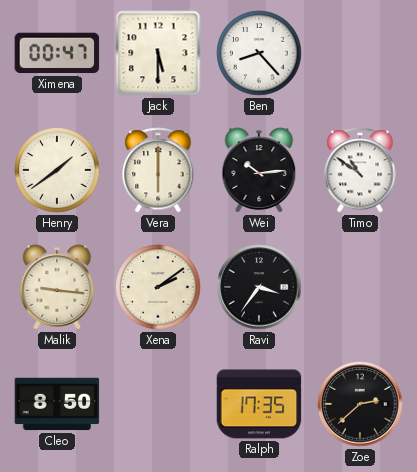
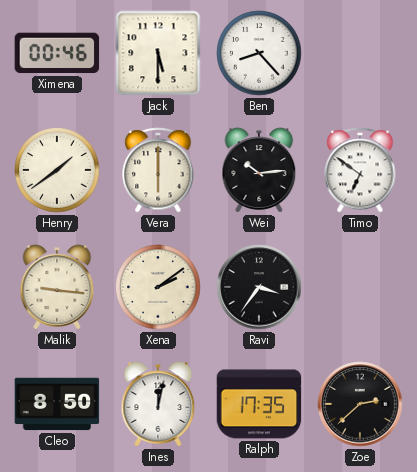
Ximena: 00:47 -> 00:46 (57, 53)
Timo: 10:51 -> 6:51 (360, 170)
Ines: none -> 12:02 (158, 404)
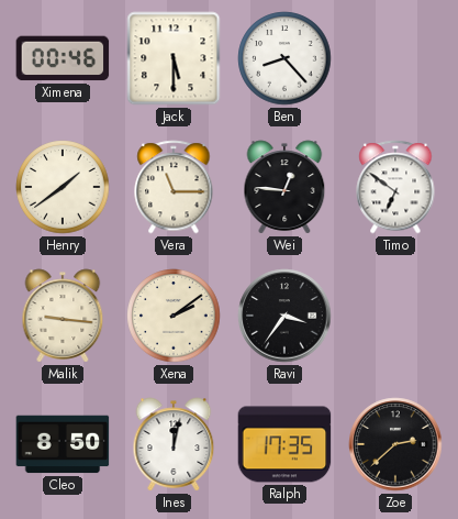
Vera: 6:00 -> 11:15 (174, 187)
Wei: 10:14 -> 12:46 (284, 187)
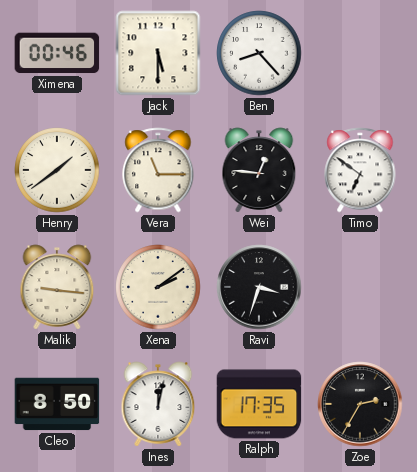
Ravi: 3:36 -> 3:33 (259, 287)
Zoe: 2:38 -> 2:35 (360, 404)
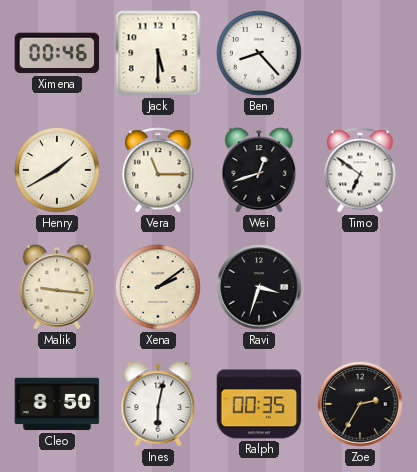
Henry: 1:39 -> 1:40 (57, 170)
Wei: 12:46 -> 12:42 (259, 170)
Ines: 12:02 -> 6:02 (158, 404)
Ralph: 17:35 -> 00:35 (259, 404)
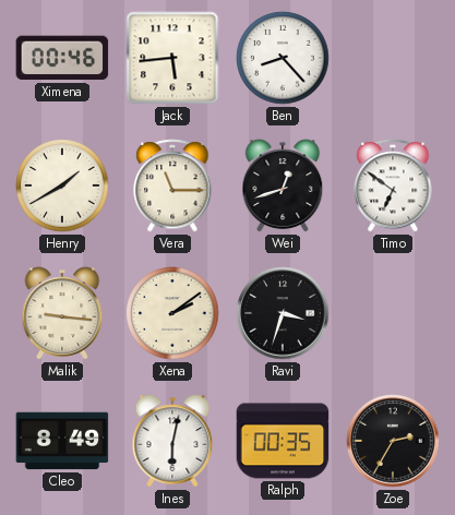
Jack: 5:30 -> 5:44 (172, 58)
Cleo: 8:50 -> 8:49 (62, 441)
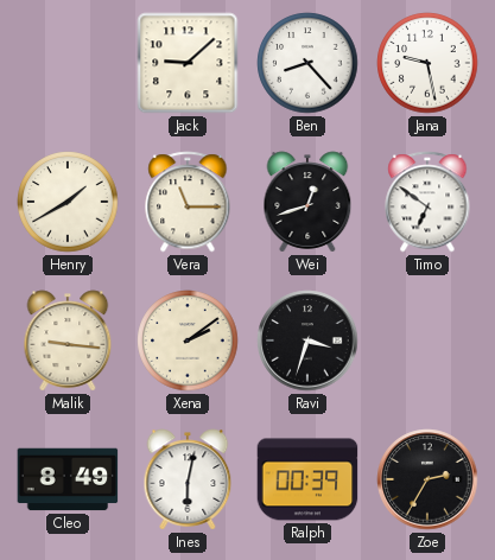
Ximena: 00:46 -> none (62, 58)
Jack: 5:44 -> 9:08 (188, 63)
Jana: none -> 9:28 (427, 63)
Ralph: 00:35 -> 00:39 (307, 479)
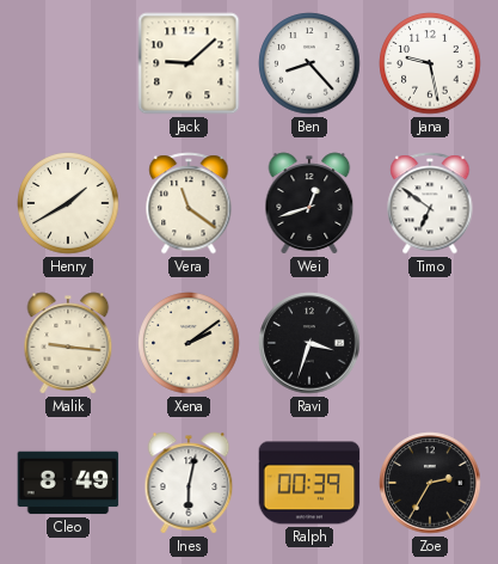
Vera: 11:15 -> 11:21 (189, 203)
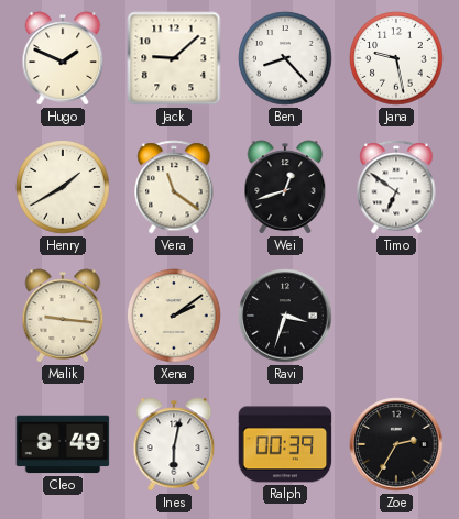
Hugo: none -> 1:49 (63, 58)
